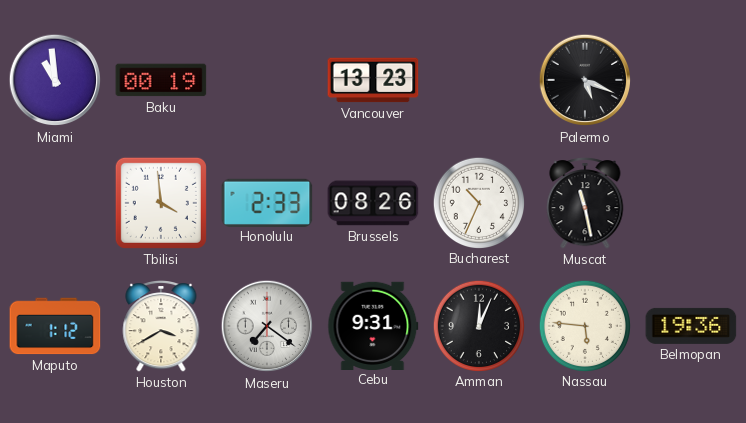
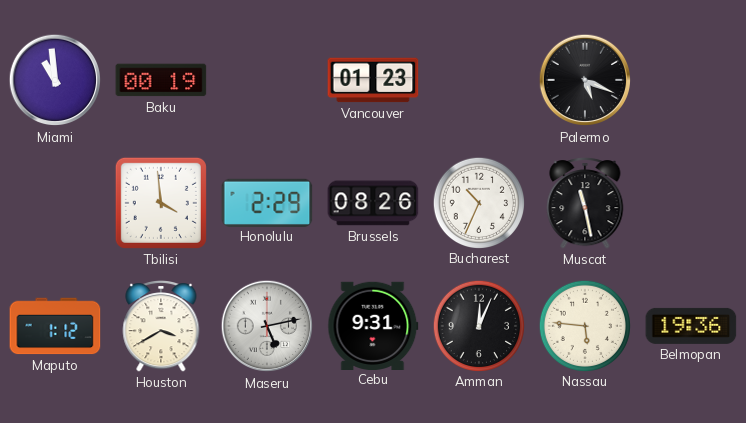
Vancouver: 13:23 -> 01:23 (373, 80)
Honolulu: 2:33 -> 2:29 (267, 202)
Maseru: 7:21 -> 5:13 (267, 326)
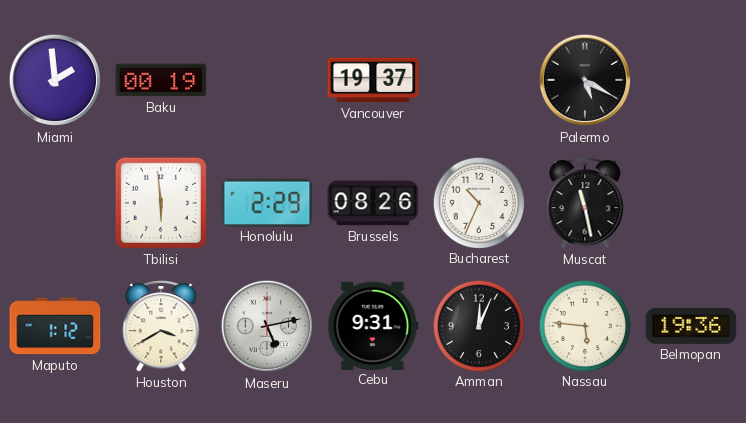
Miami: 10:59 -> 1:59 (55, 80)
Vancouver: 01:23 -> 19:37 (373, 80)
Palermo: 5:19 -> 5:20 (585, 80)
Tbilisi: 3:59 -> 5:59 (161, 203)
